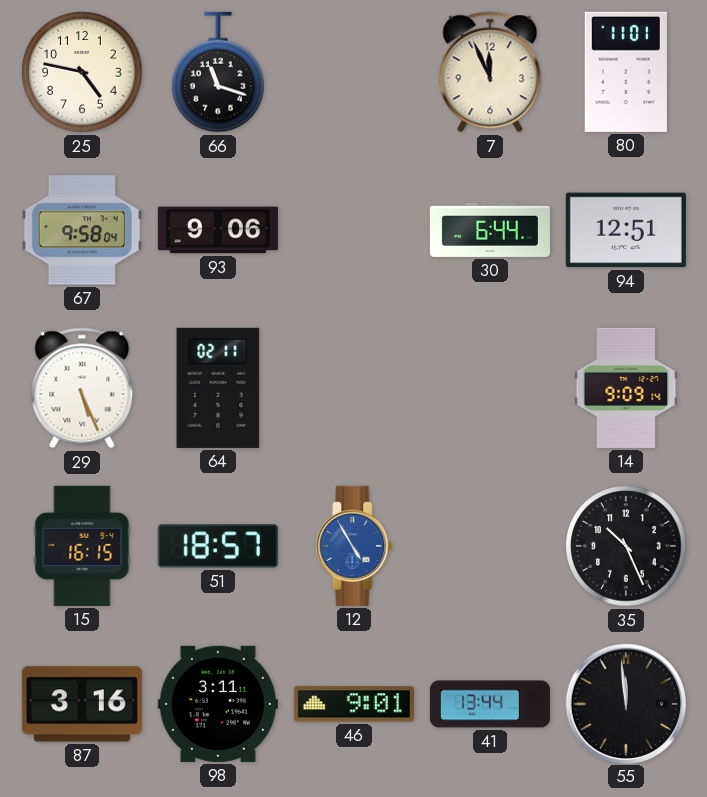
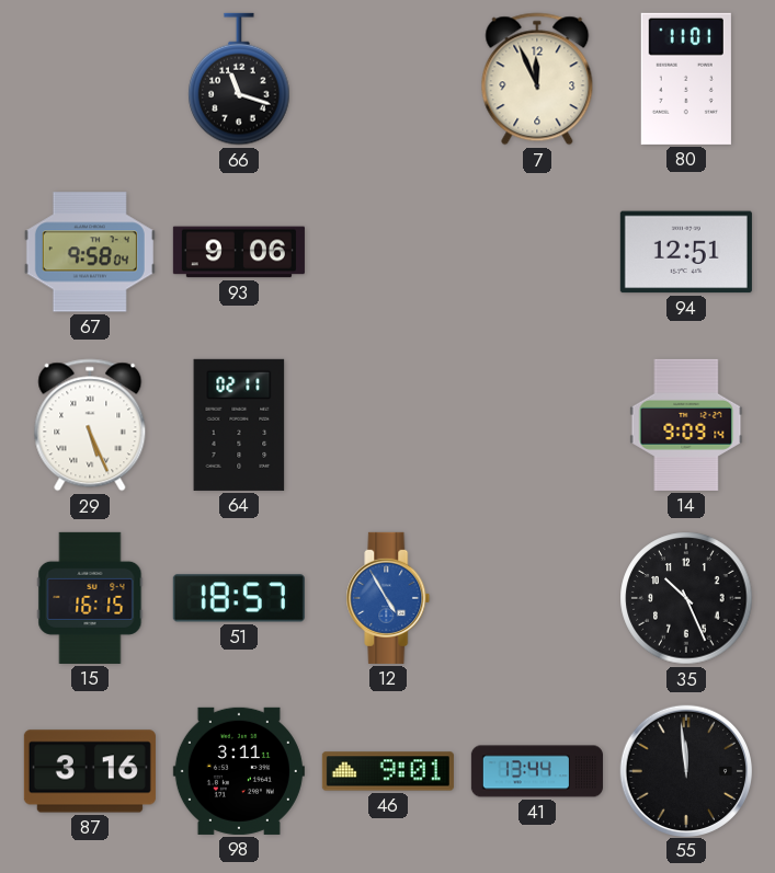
25: 4:47 -> none (82, 72)
30: 6:44 -> none (490, 230)
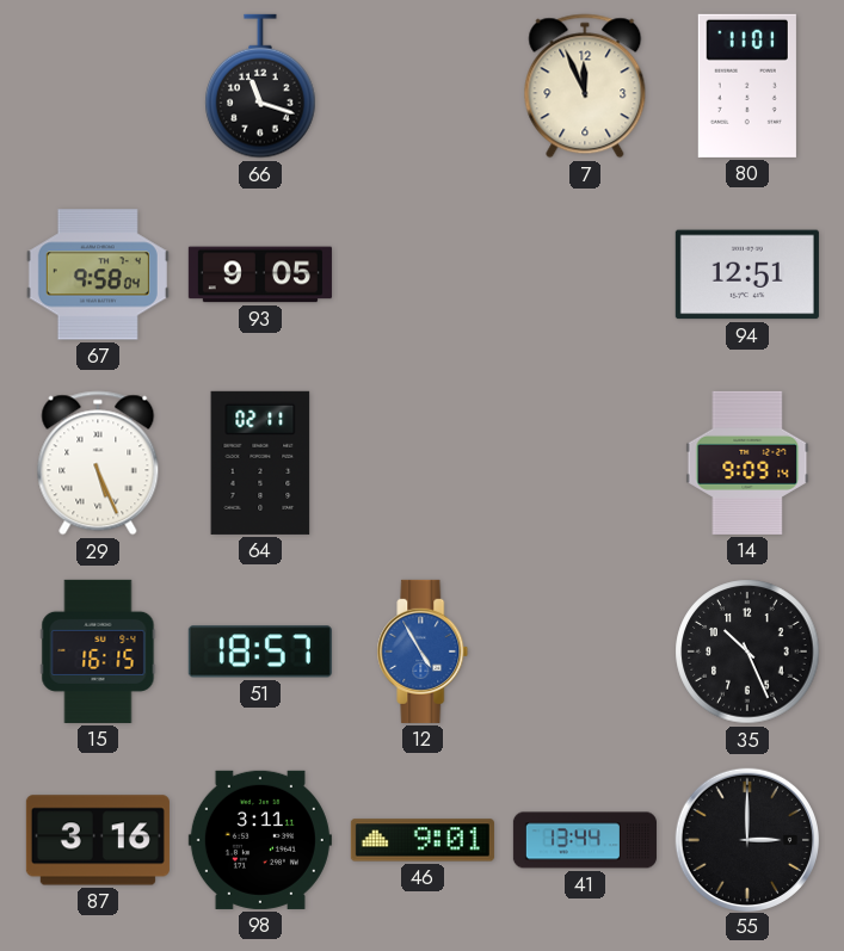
93: 9:06 -> 9:05 (260, 274)
55: 11:59 -> 3:00 (746, 839)
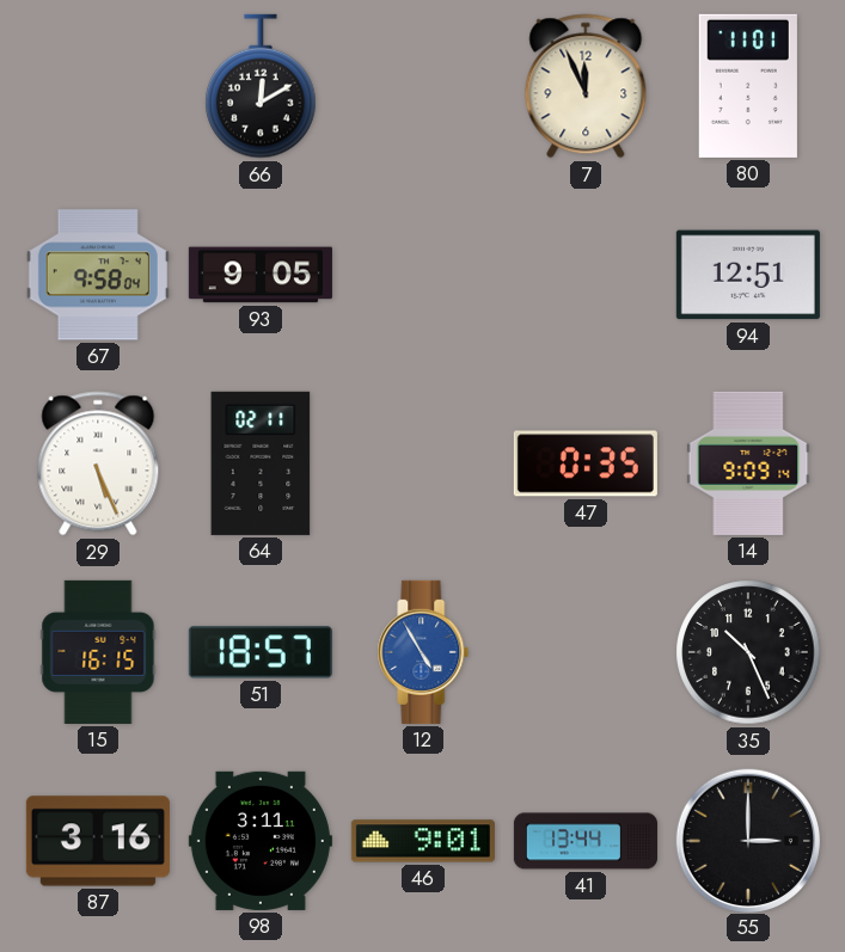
66: 11:18 -> 12:10 (261, 86)
47: none -> 0:35 (586, 463)
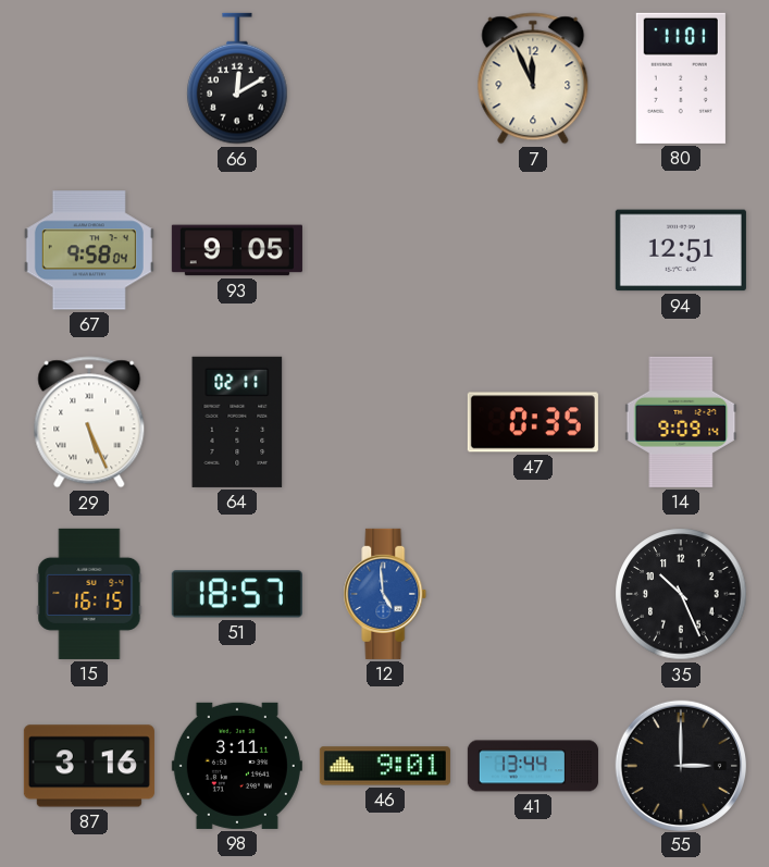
12: 4:55 -> 4:59 (385, 594)
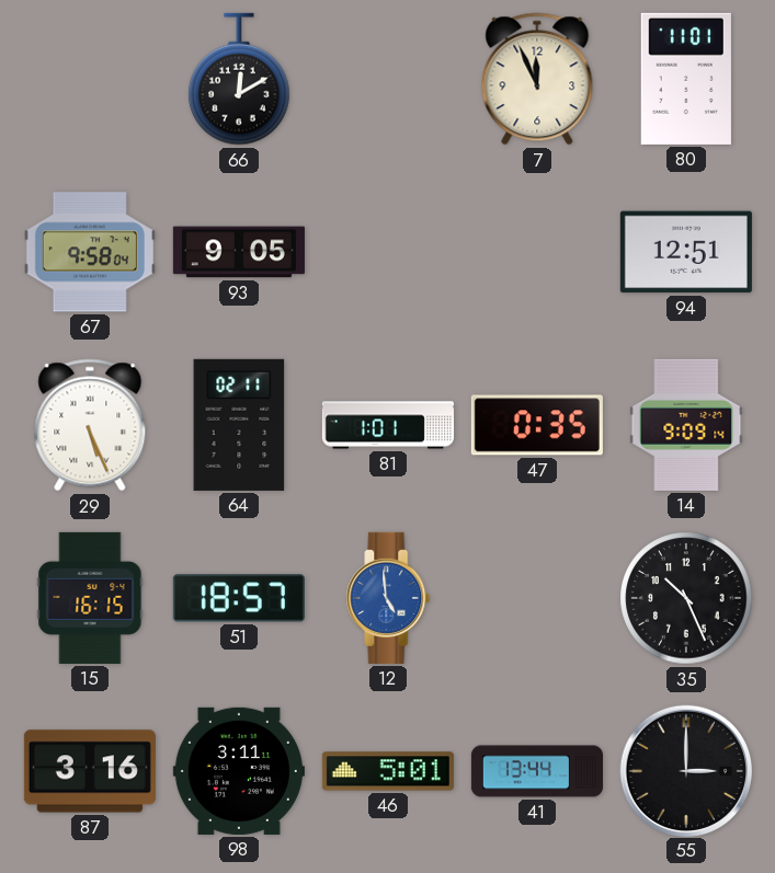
81: none -> 1:01 (388, 425)
46: 9:01 -> 5:01 (388, 771)
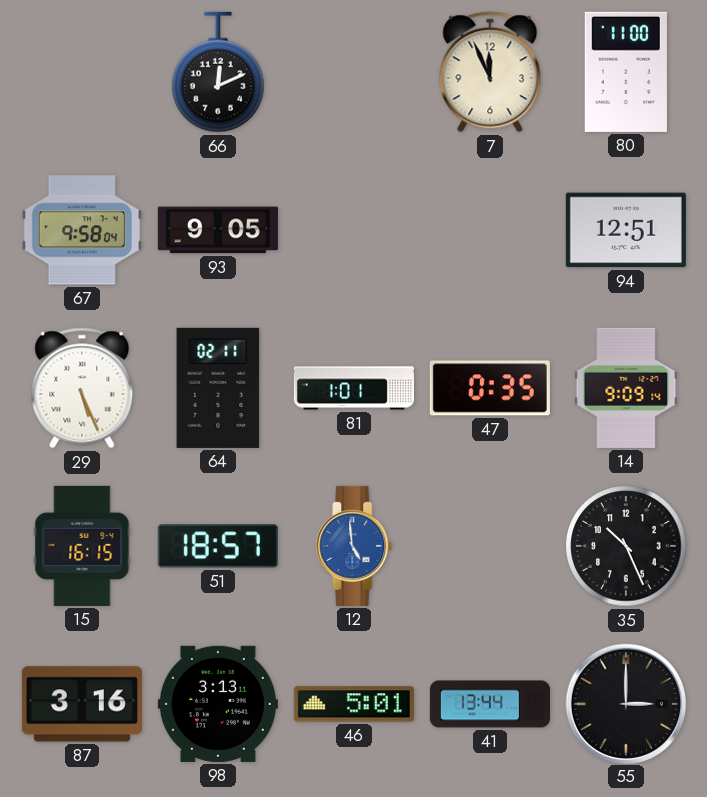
66: 12:10 -> 12:11 (218, 72)
80: 11:01 -> 11:00 (626, 72)
98: 3:11 -> 3:13 (218, 704)
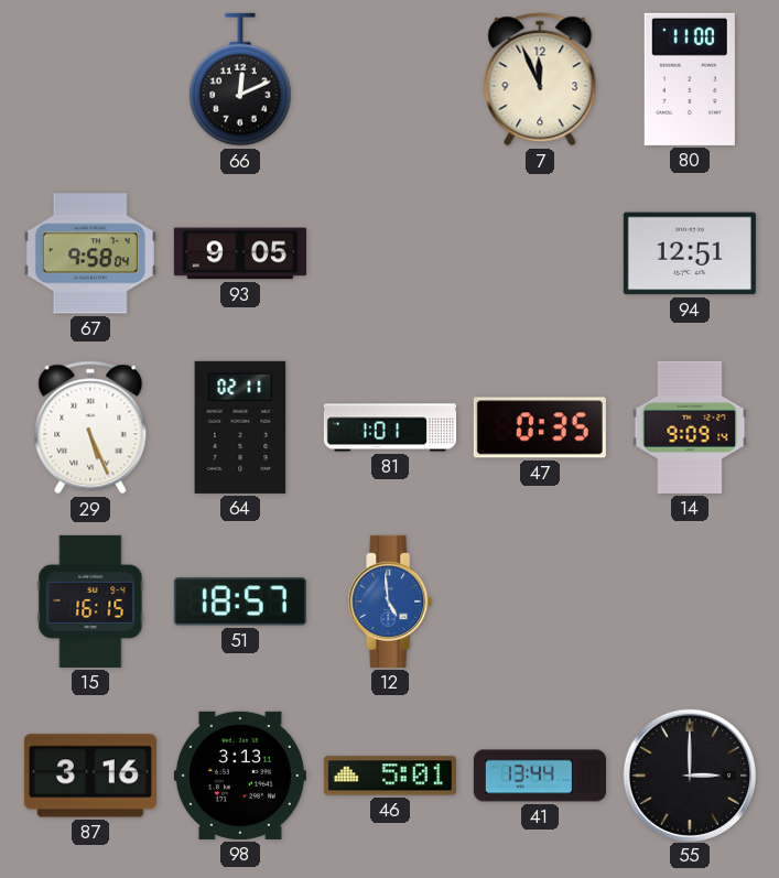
35: 10:26 -> none (626, 546)
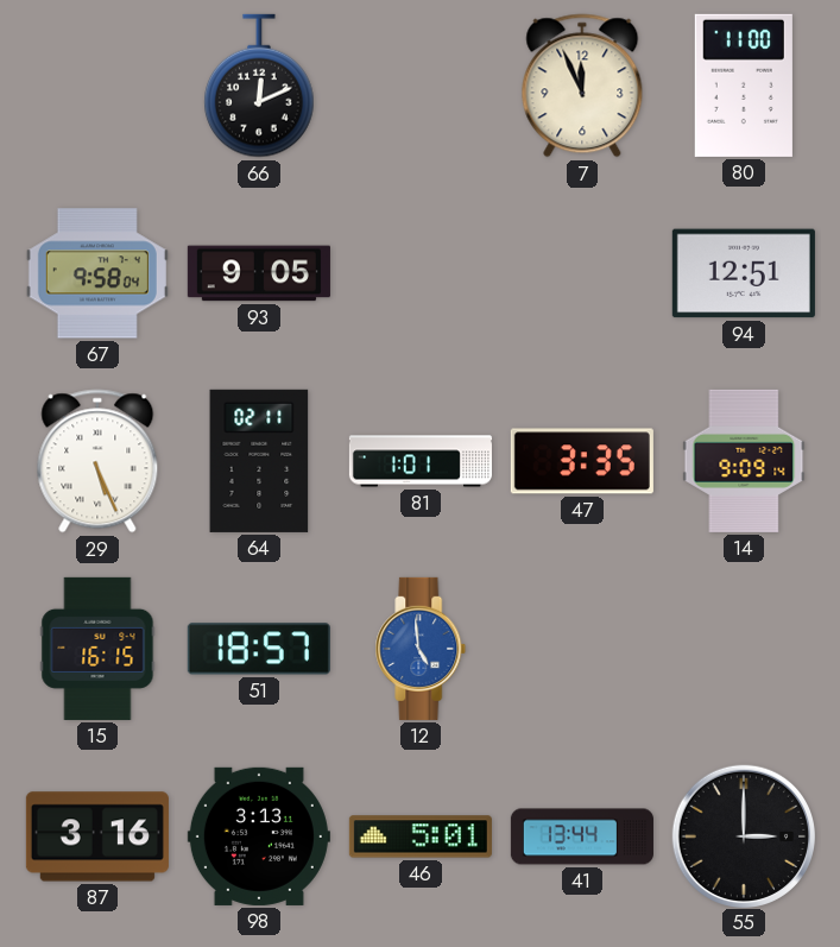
47: 0:35 -> 3:35 (582, 461)
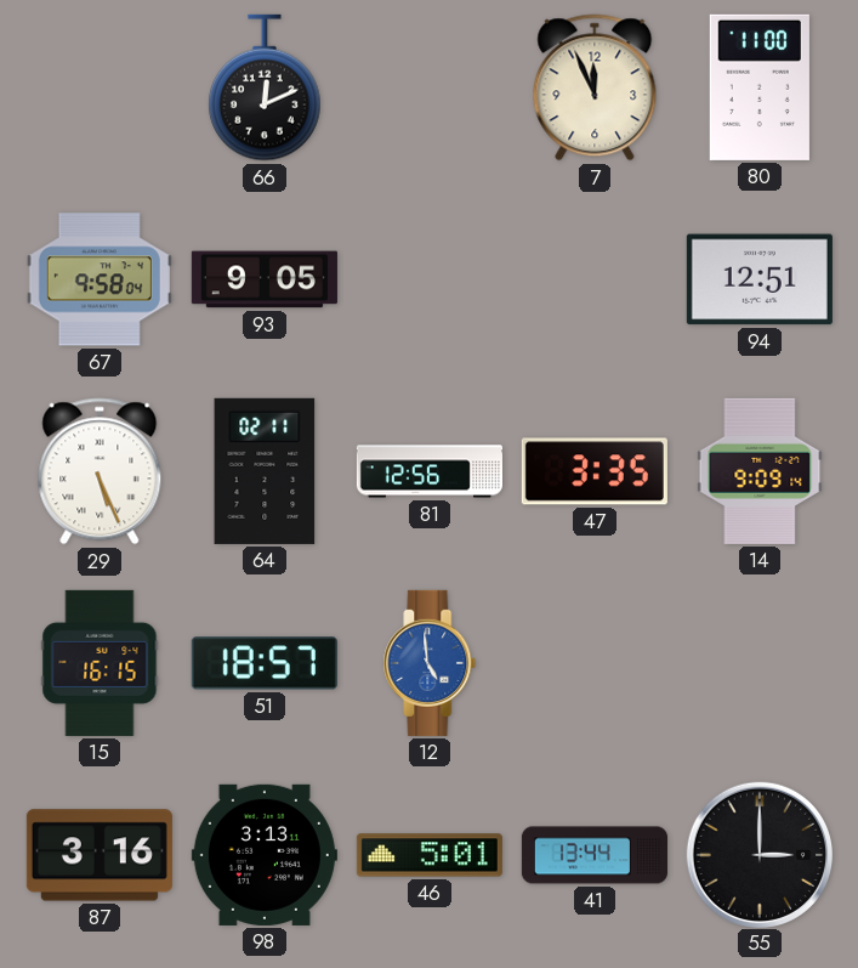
81: 1:01 -> 12:56 (430, 471)
